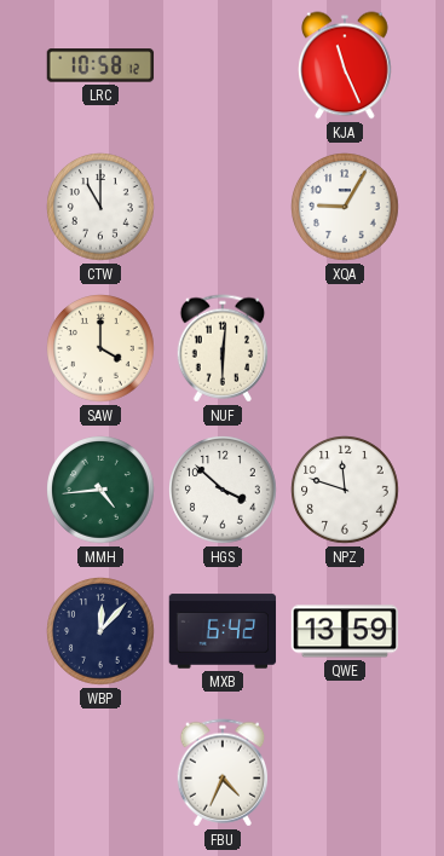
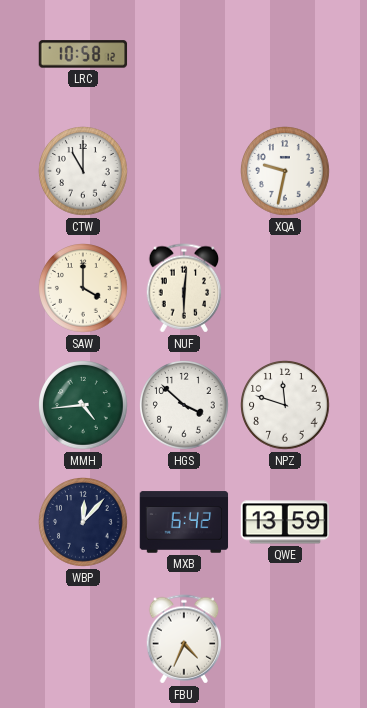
KJA: 11:26 -> none (345, 65)
XQA: 9:05 -> 9:32 (286, 172)
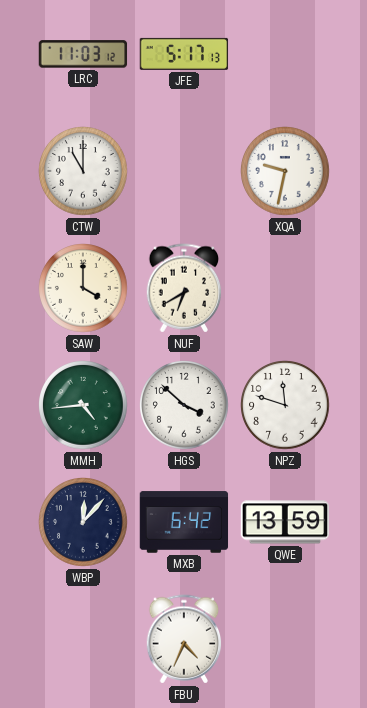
LRC: 10:58 -> 11:03 (83, 54)
JFE: none -> 5:17 (184, 54)
NUF: 6:01 -> 6:40 (184, 288)
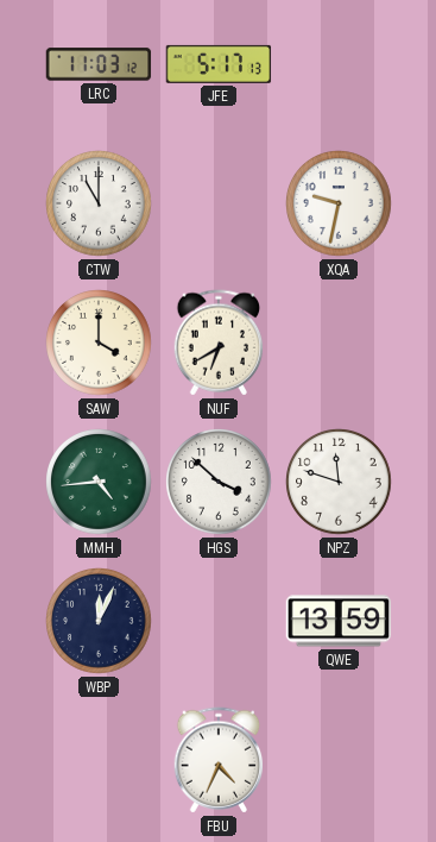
WBP: 12:07 -> 12:04 (100, 622)
MXB: 6:42 -> none (184, 522)
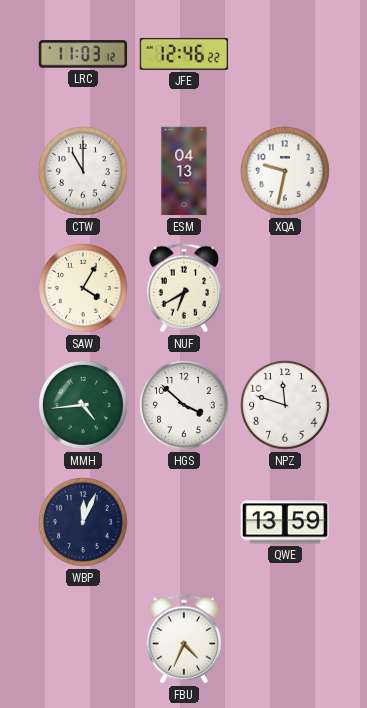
JFE: 5:17 -> 12:46 (184, 54)
ESM: none -> 04:13 (184, 171)
SAW: 4:00 -> 4:05 (84, 289)
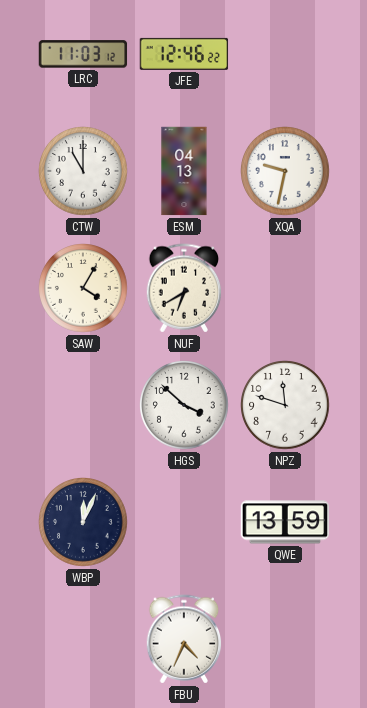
MMH: 4:44 -> none (84, 406)
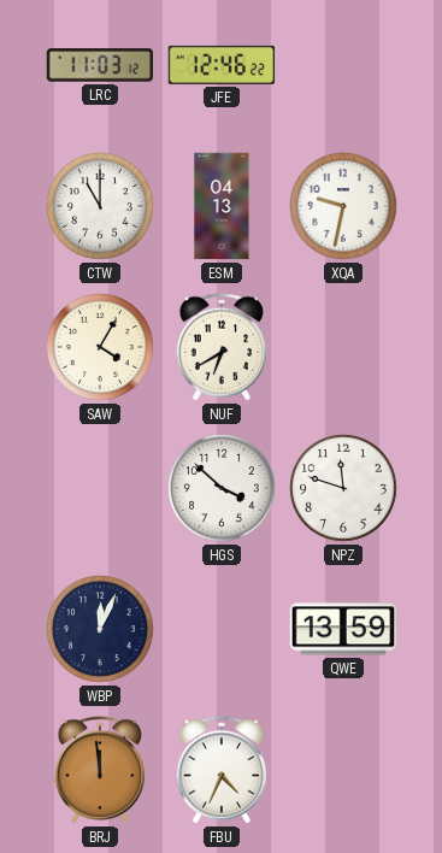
BRJ: none -> 11:59 (100, 770)
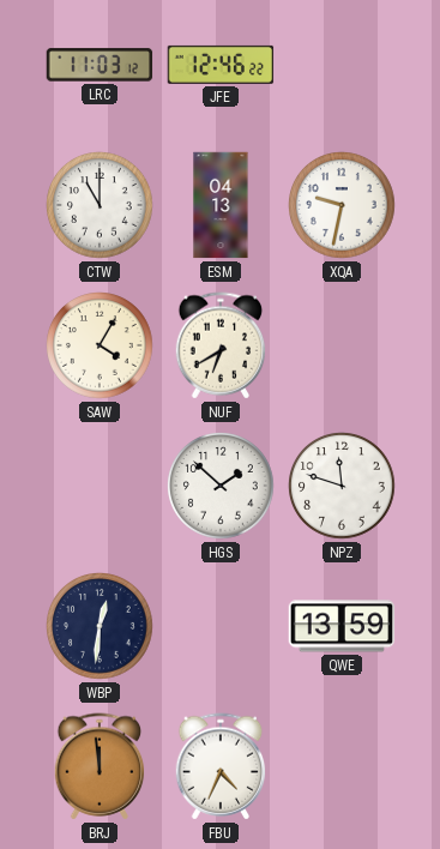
HGS: 3:52 -> 1:52 (222, 487)
WBP: 12:04 -> 12:31 (101, 627)
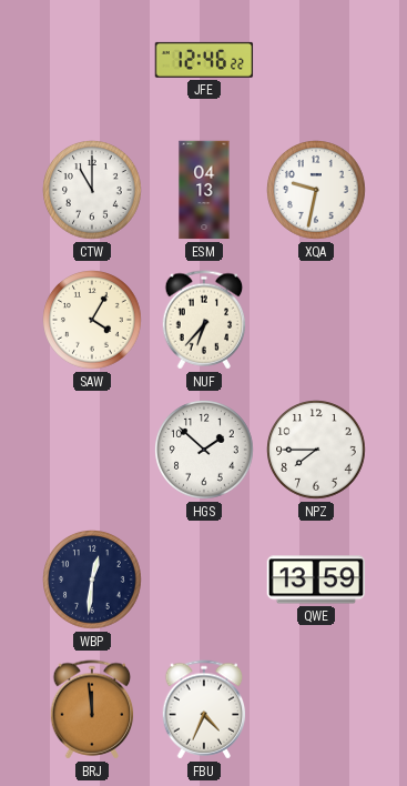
LRC: 11:03 -> none (100, 65)
NUF: 6:40 -> 6:37 (204, 320)
NPZ: 11:48 -> 7:45 (317, 451)
